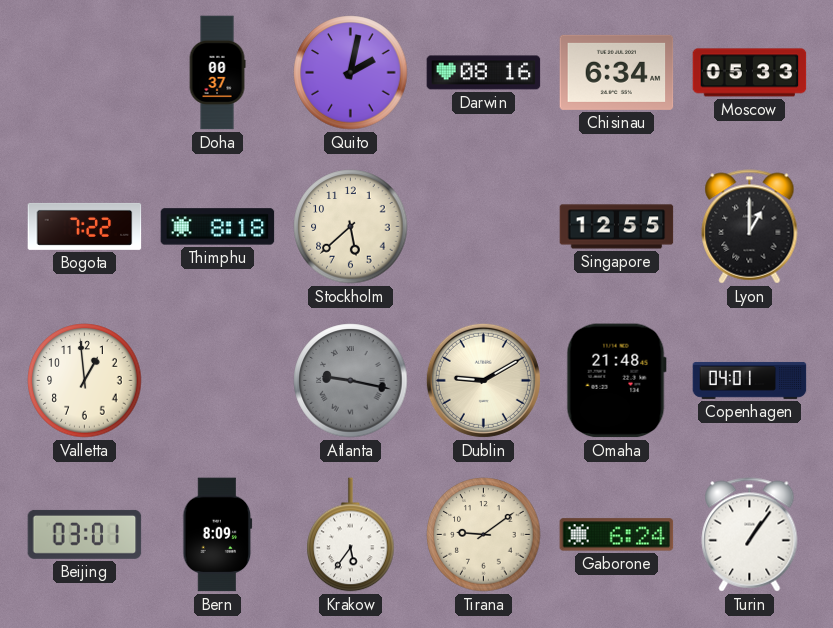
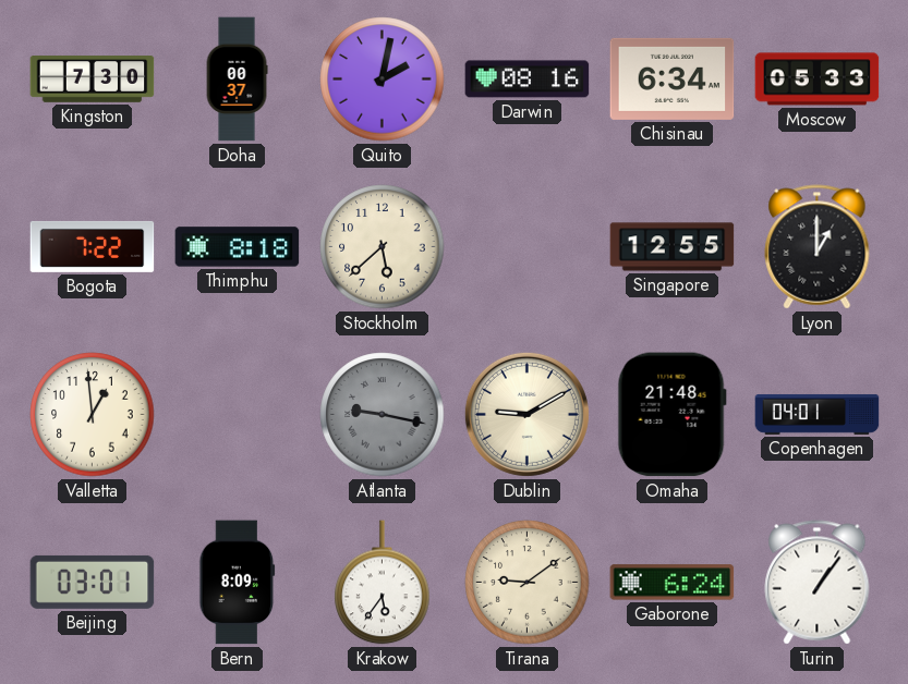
Kingston: none -> 7:30 (93, 80)
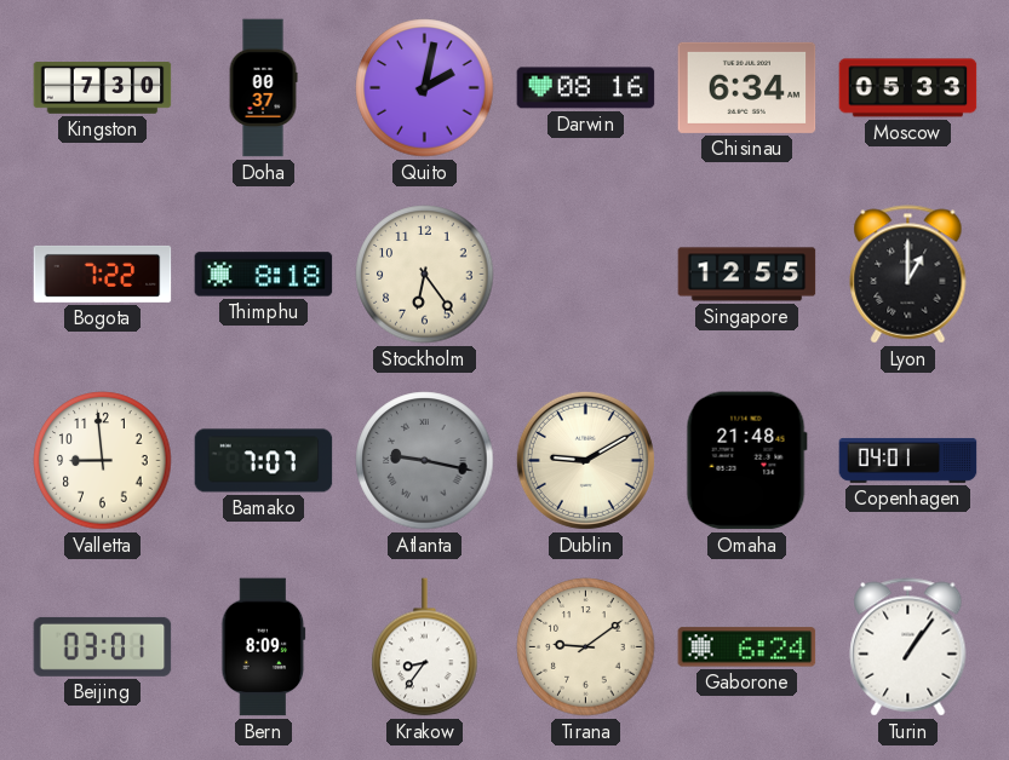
Stockholm: 5:38 -> 6:24 (425, 275)
Valletta: 12:59 -> 8:59 (103, 461)
Bamako: none -> 7:07 (264, 461)
Krakow: 5:36 -> 8:36 (425, 647)
